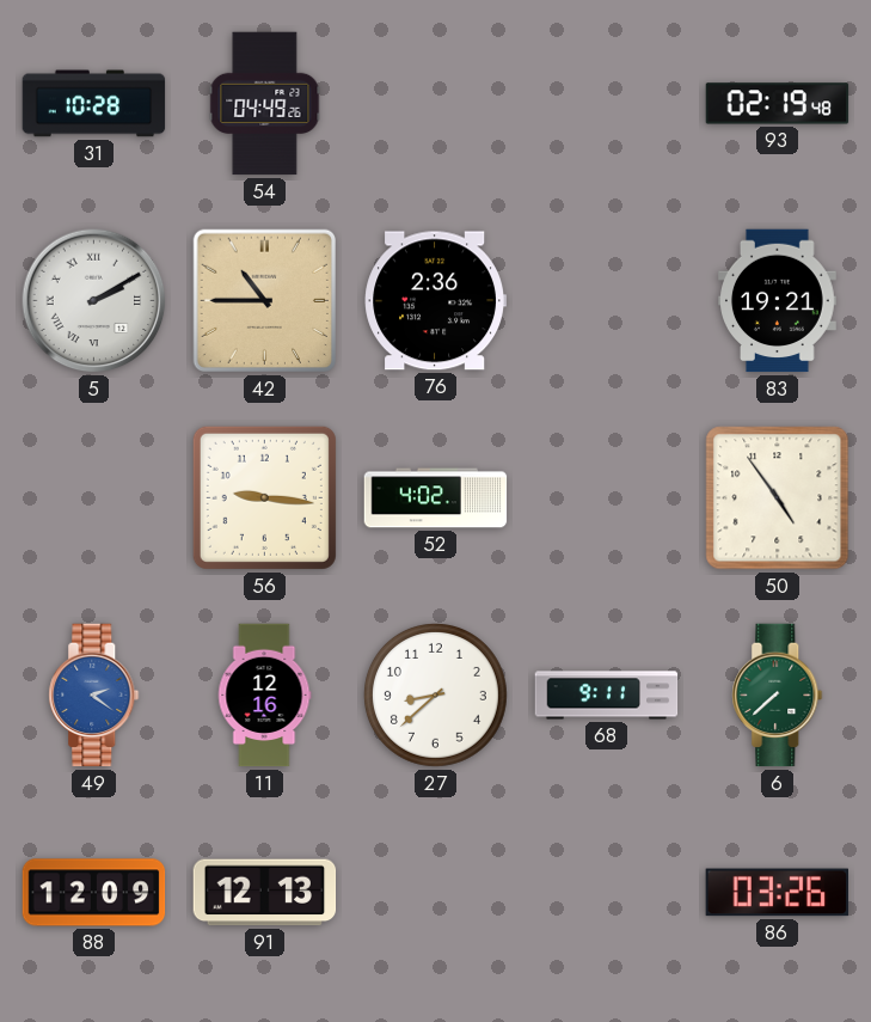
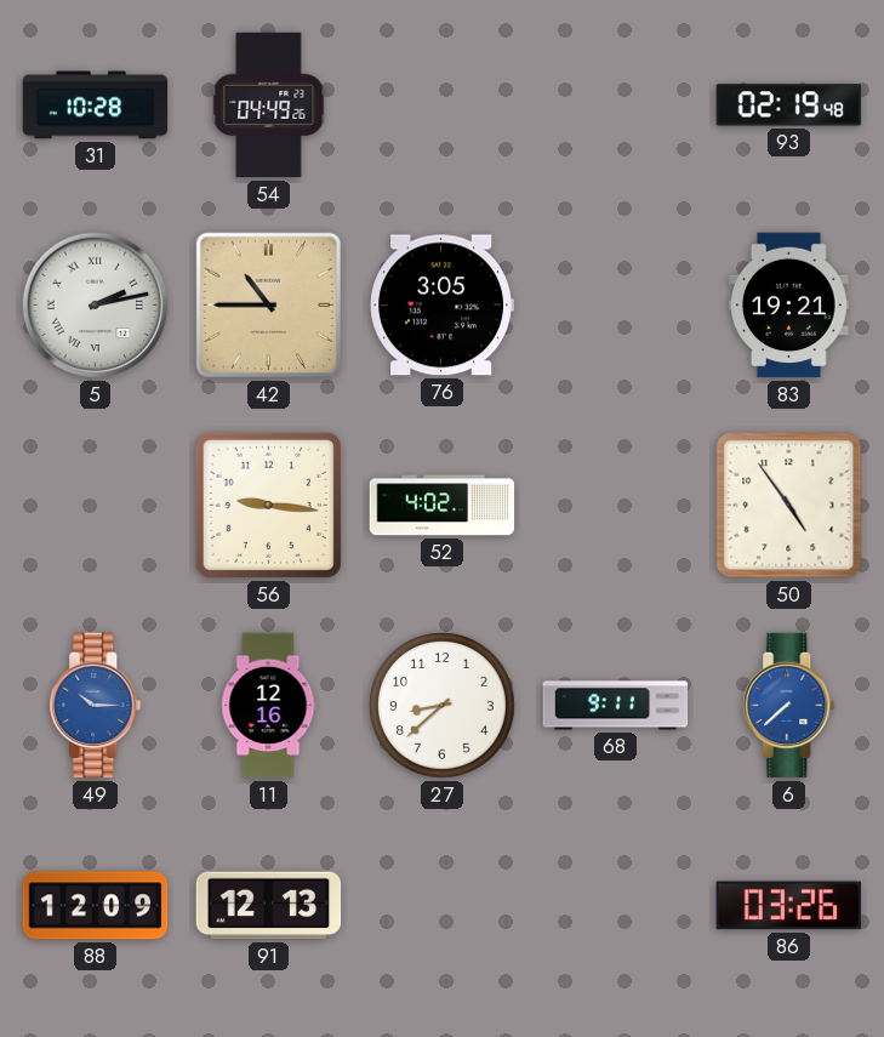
5: 2:10 -> 2:13 (96, 306)
76: 2:36 -> 3:05 (441, 306)
49: 2:21 -> 10:15 (96, 706)
6 dial: green -> blue (789, 706)
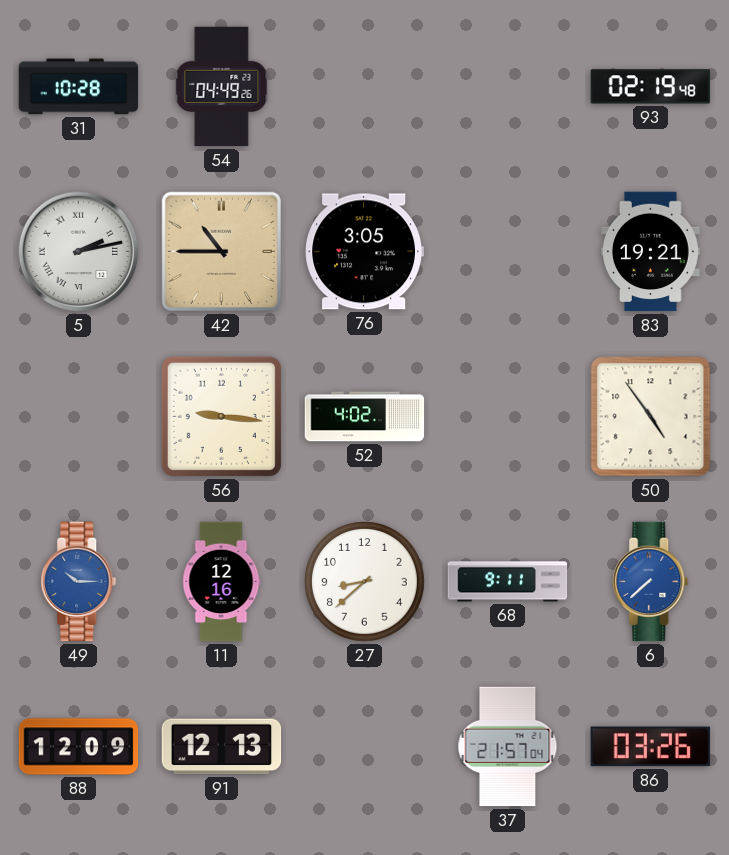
37: none -> 21:57 (508, 747)
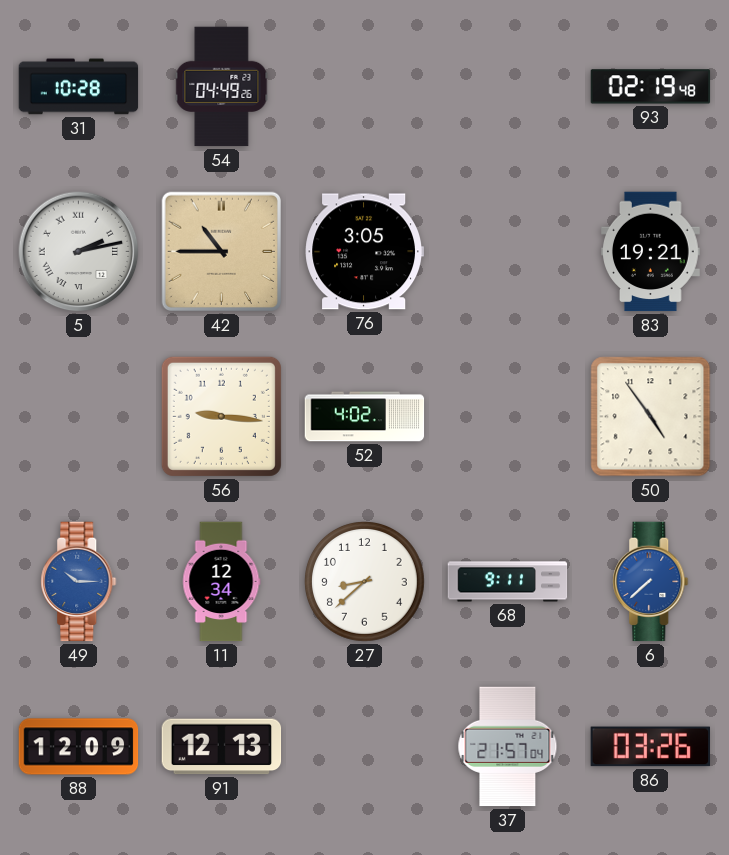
11: 12:16 -> 12:34 (221, 582)
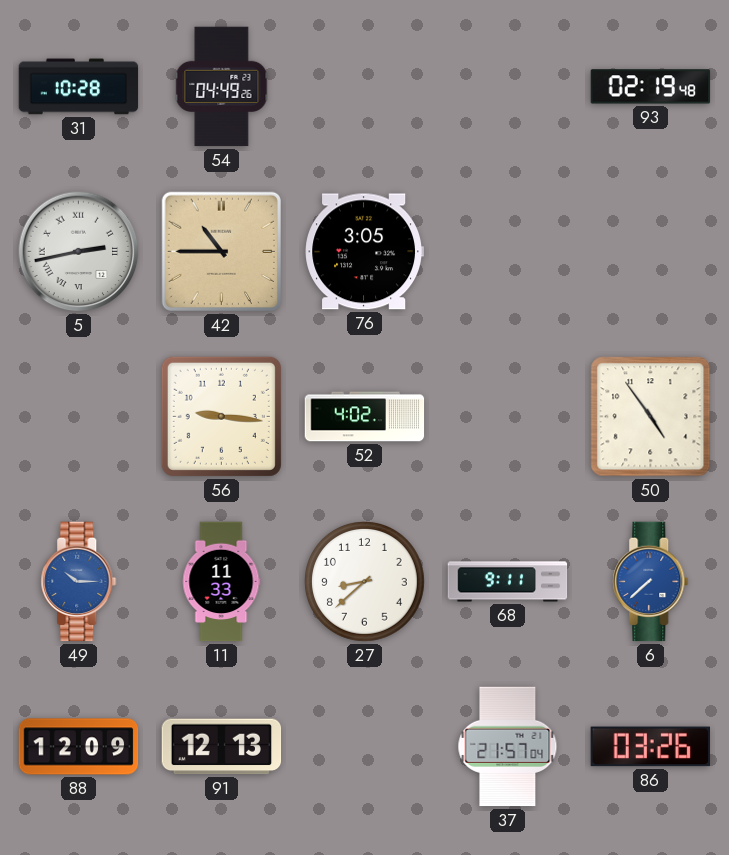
5: 2:13 -> 2:43 (79, 252)
83: 19:21 -> none (651, 252)
11: 12:34 -> 11:33 (221, 582)
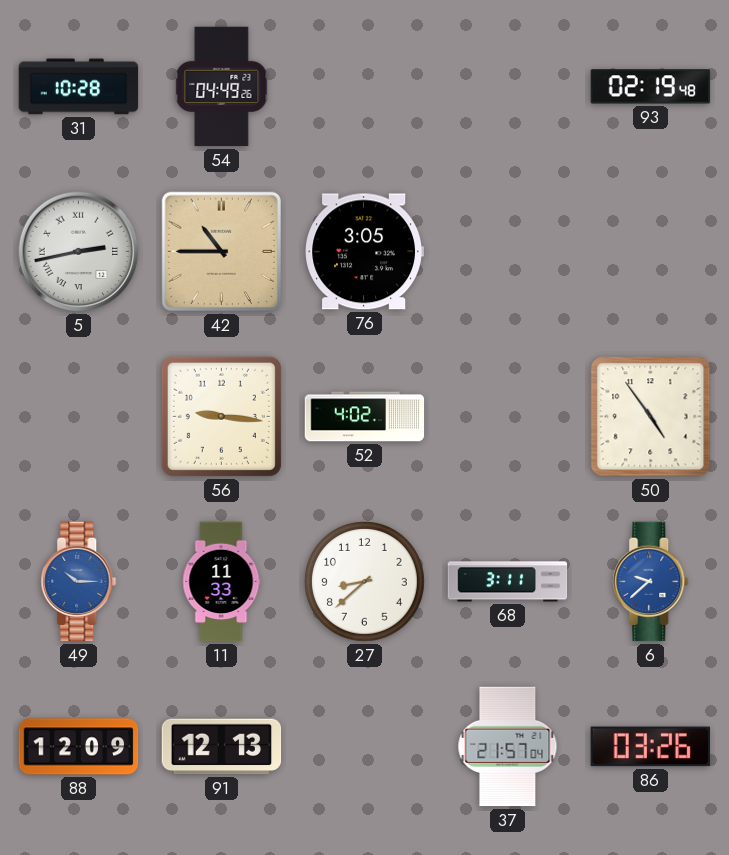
68: 9:11 -> 3:11 (508, 582)
6: 7:38 -> 9:38 (651, 582)
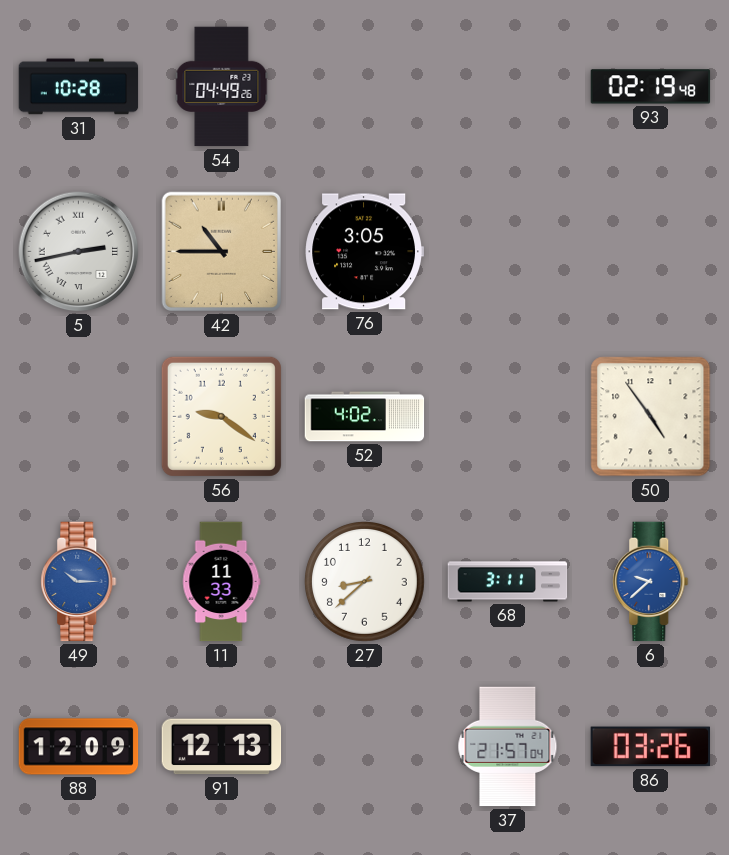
56: 9:16 -> 9:21 (221, 416)
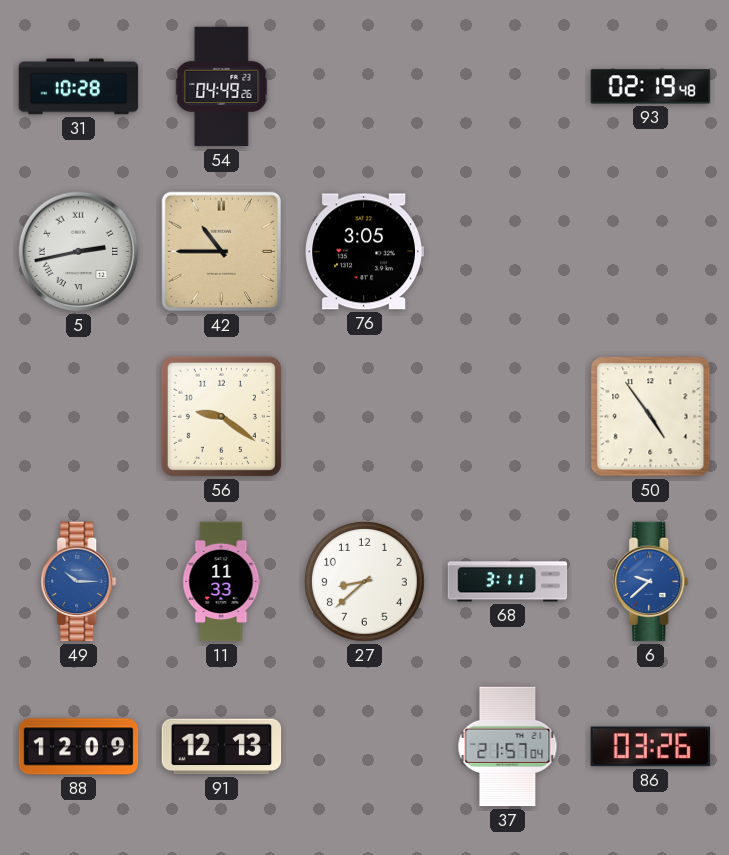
52: 4:02 -> none (365, 417)
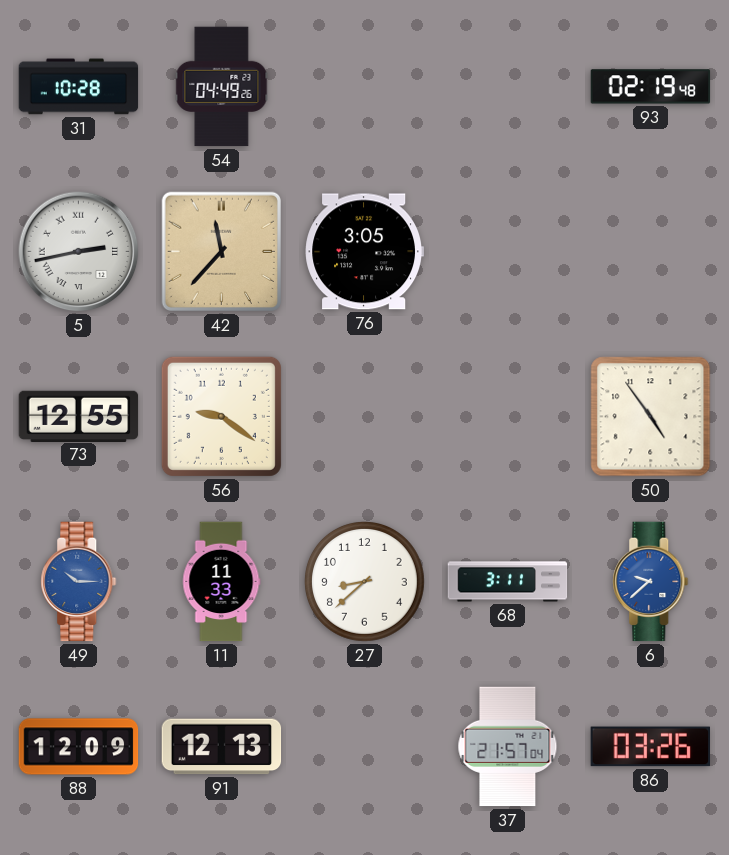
42: 10:45 -> 11:37 (221, 251)
73: none -> 12:55 (79, 416)
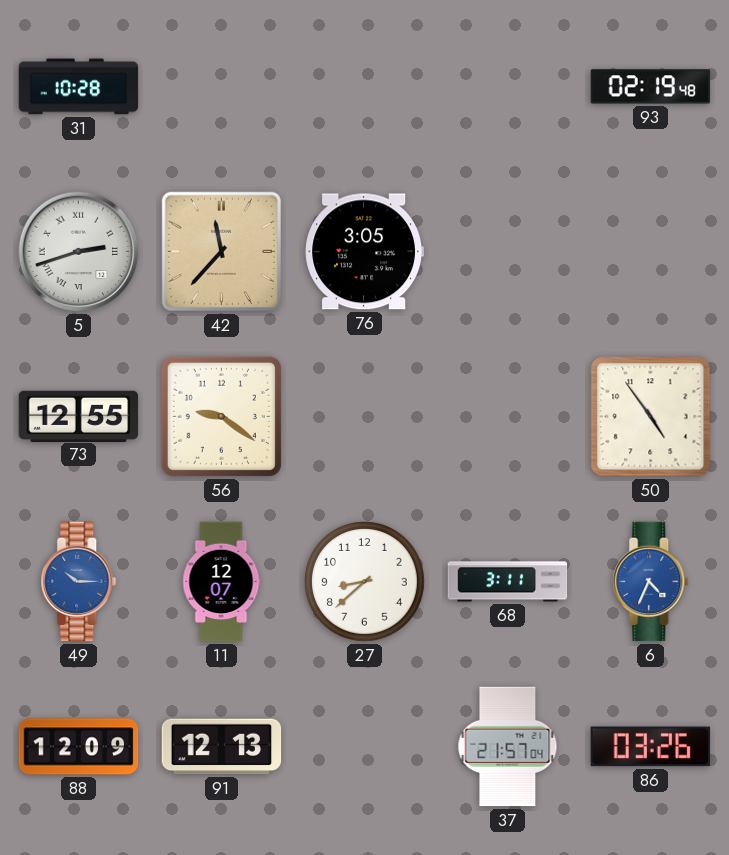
54: 04:49 -> none (222, 87)
5: 2:43 -> 2:42 (79, 252)
11: 11:33 -> 12:07 (221, 582)
6: 9:38 -> 4:34 (651, 582)
